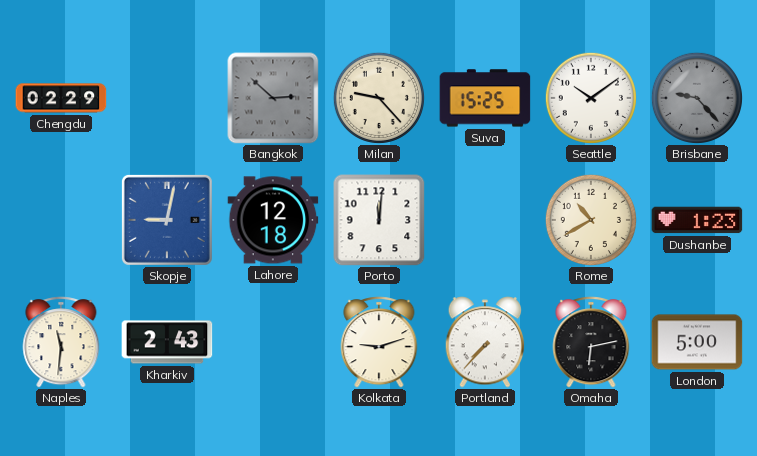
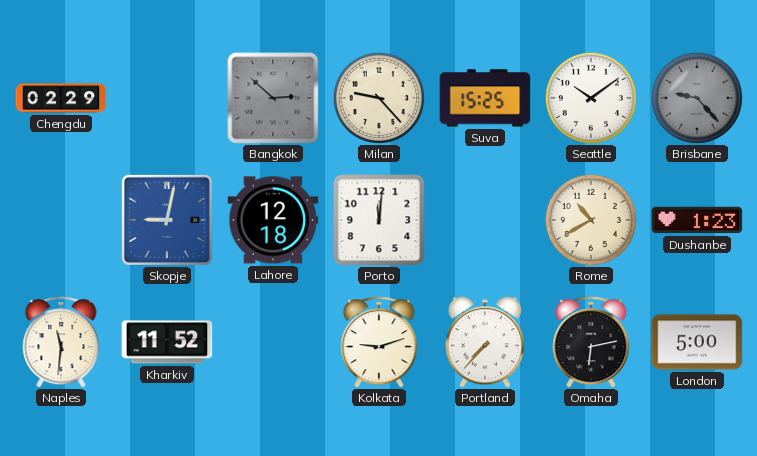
Kharkiv: 2:43 -> 11:52 (167, 342)
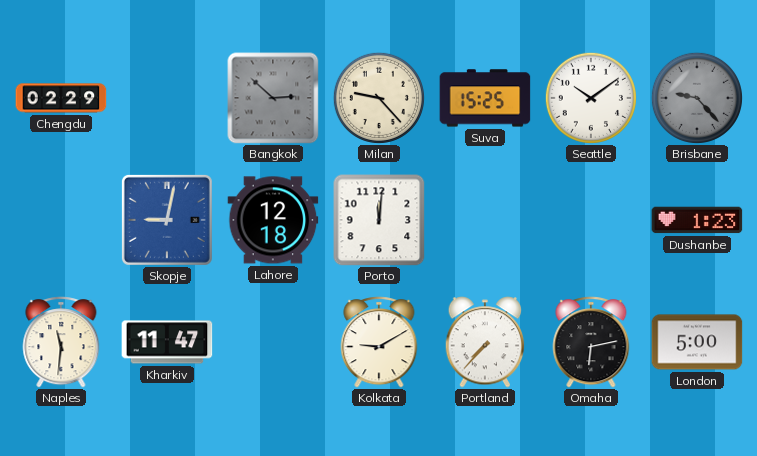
Rome: 10:40 -> none (591, 220)
Kharkiv: 11:52 -> 11:47 (167, 342)
Kolkata: 9:12 -> 9:10 (379, 342)
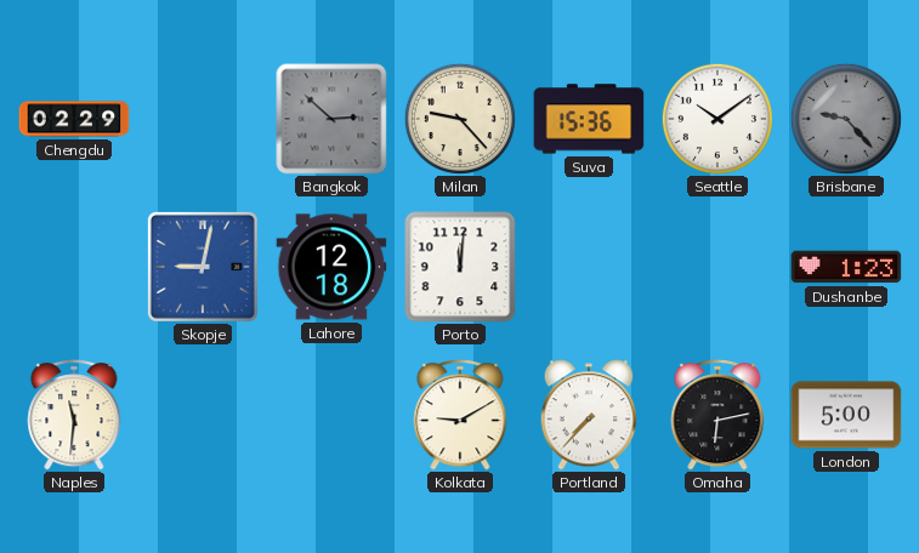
Suva: 15:25 -> 15:36 (589, 119)
Kharkiv: 11:47 -> none (167, 342)
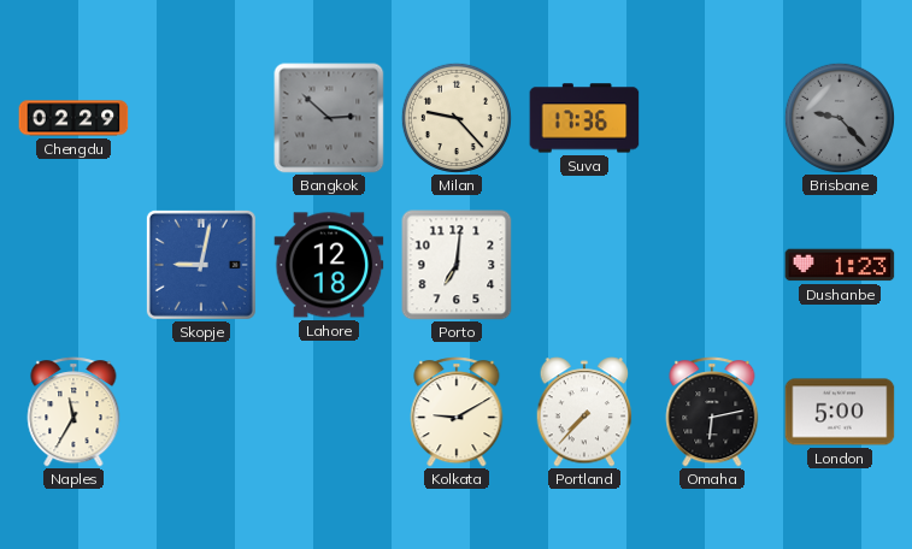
Suva: 15:36 -> 17:36 (584, 118)
Seattle: 10:09 -> none (717, 119)
Porto: 12:01 -> 7:01 (457, 265)
Naples: 11:31 -> 11:35 (73, 412)
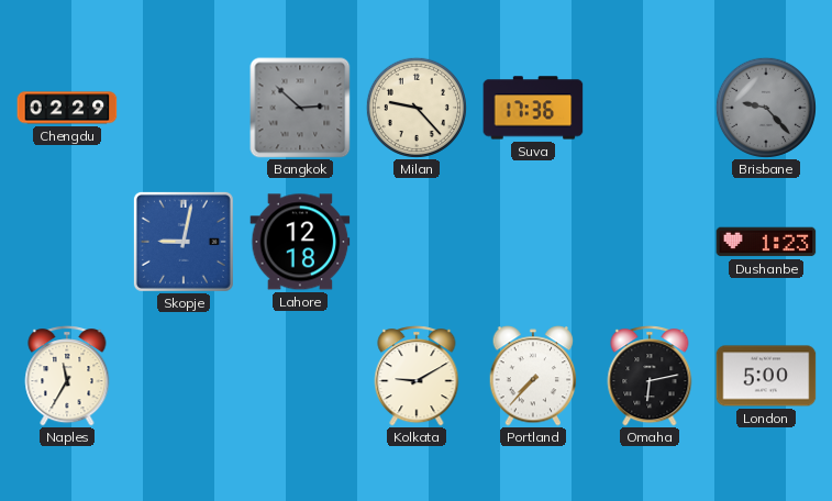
Porto: 7:01 -> none (457, 265)
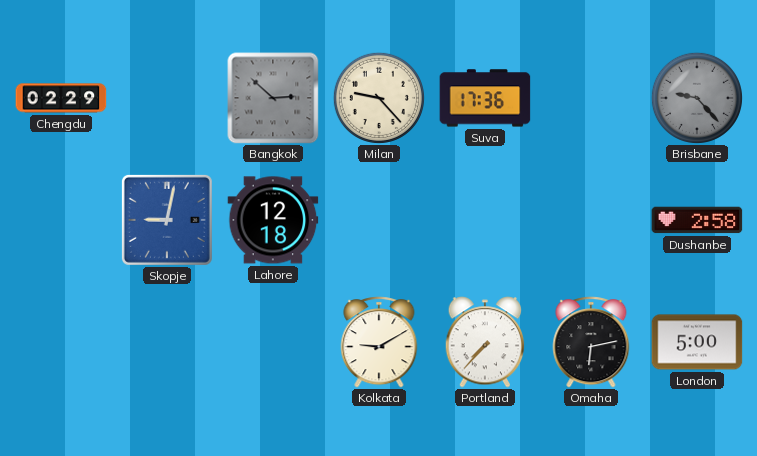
Dushanbe: 1:23 -> 2:58 (697, 220)
Naples: 11:35 -> none (67, 376)
